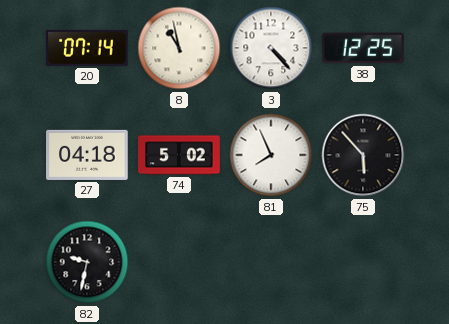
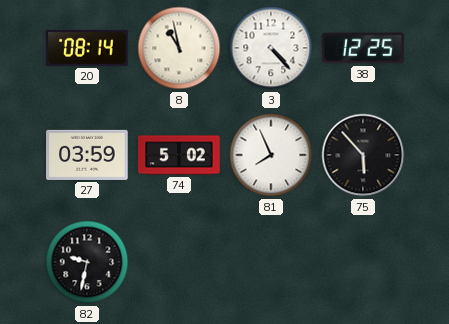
20: 07:14 -> 08:14 (87, 48)
27: 04:18 -> 03:59 (87, 155)
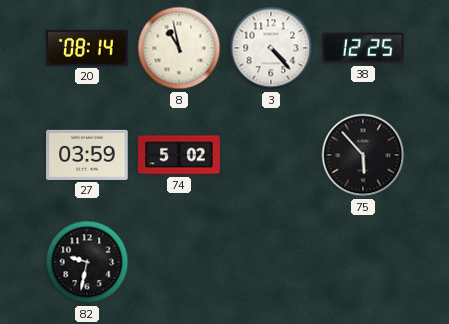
81: 7:56 -> none (271, 155)
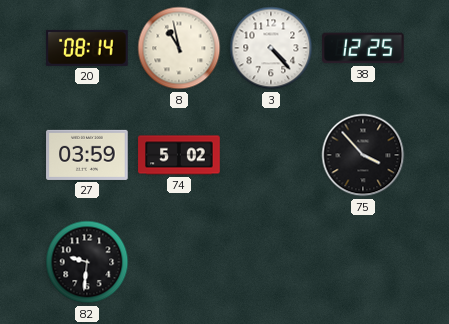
75: 5:53 -> 3:53 (363, 155)
82: 9:32 -> 9:31 (87, 262)
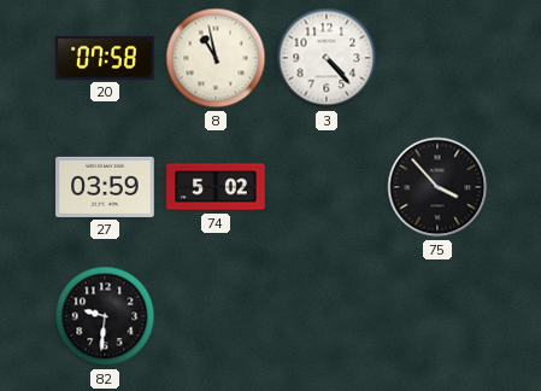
20: 08:14 -> 07:58 (105, 58)
38: 12:25 -> none (363, 48)
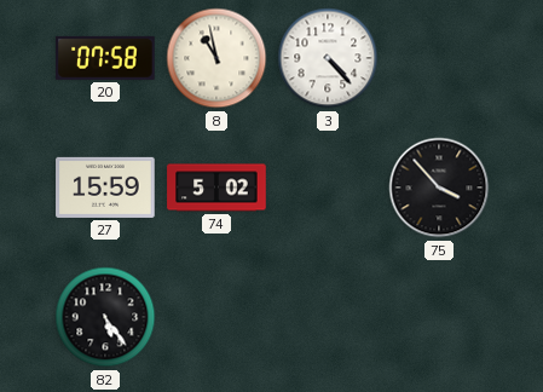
27: 03:59 -> 15:59 (105, 188)
82: 9:31 -> 5:24 (105, 317)
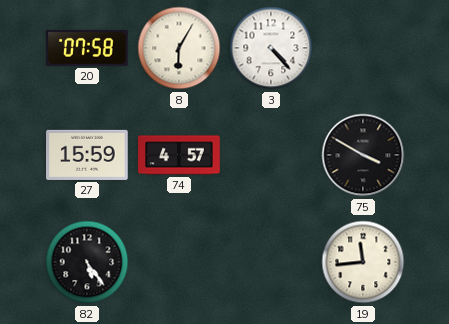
8: 10:58 -> 6:05 (179, 48)
74: 5:02 -> 4:57 (179, 155)
75: 3:53 -> 3:50 (363, 155)
19: none -> 11:44 (363, 262)
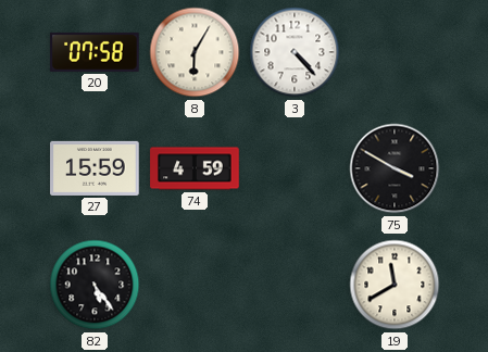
74: 4:57 -> 4:59 (195, 168)
19: 11:44 -> 11:40 (395, 285)
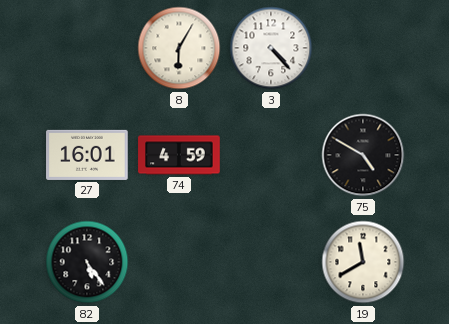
20: 07:58 -> none (95, 52)
27: 15:59 -> 16:01 (87, 155)
75: 3:50 -> 4:50 (363, 155)
